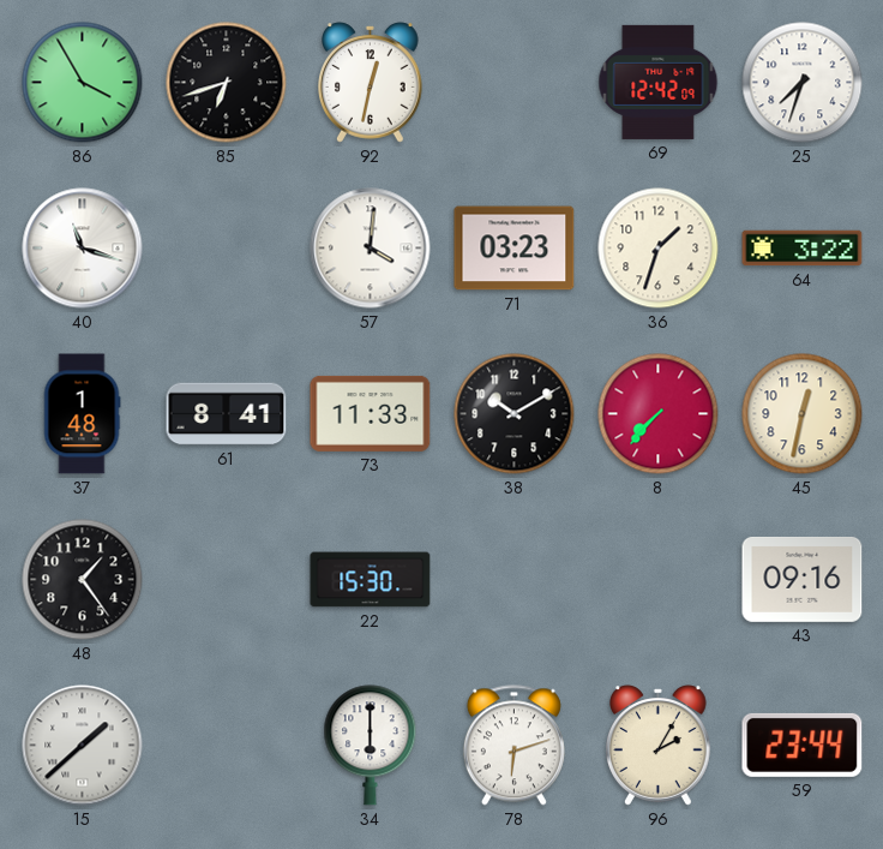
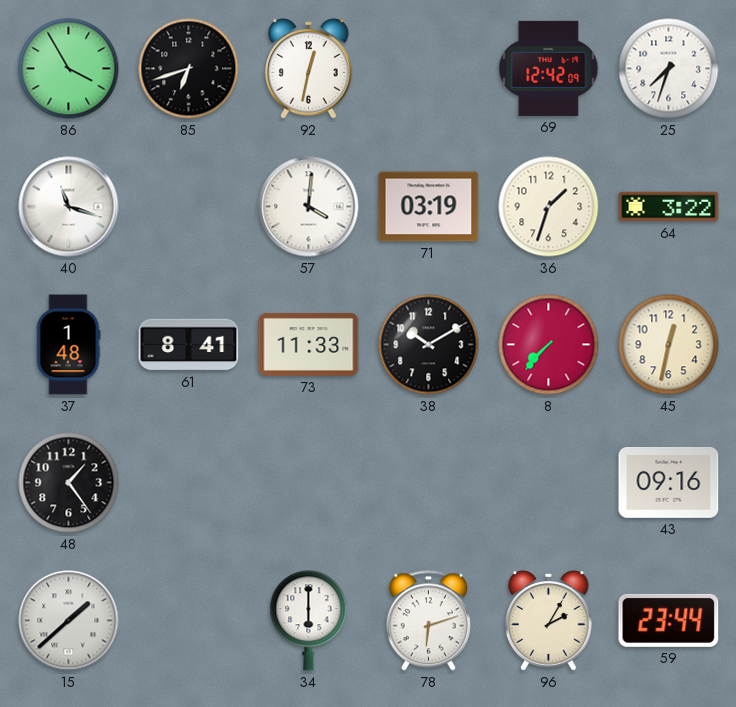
71: 03:23 -> 03:19 (429, 207)
22: 15:30 -> none (371, 580)
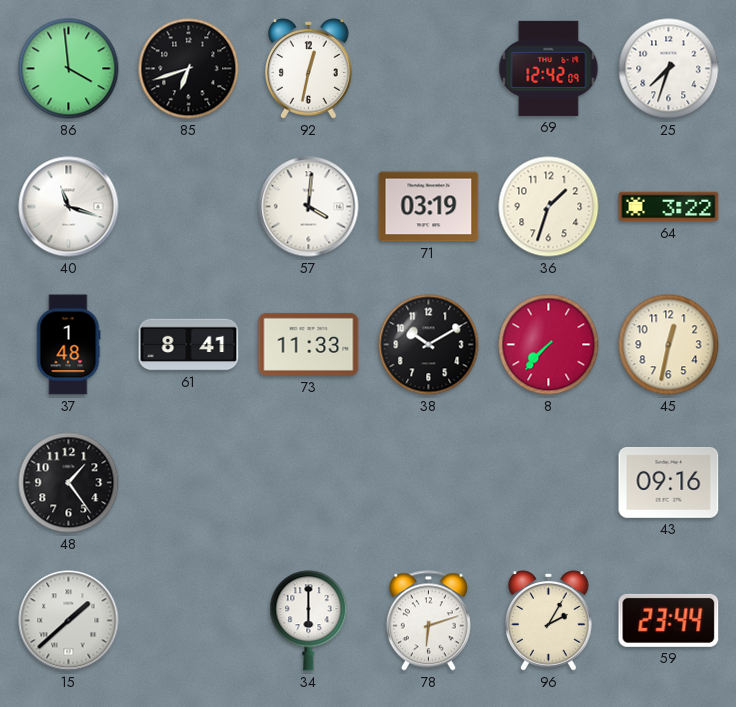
86: 3:55 -> 3:59 (69, 69)
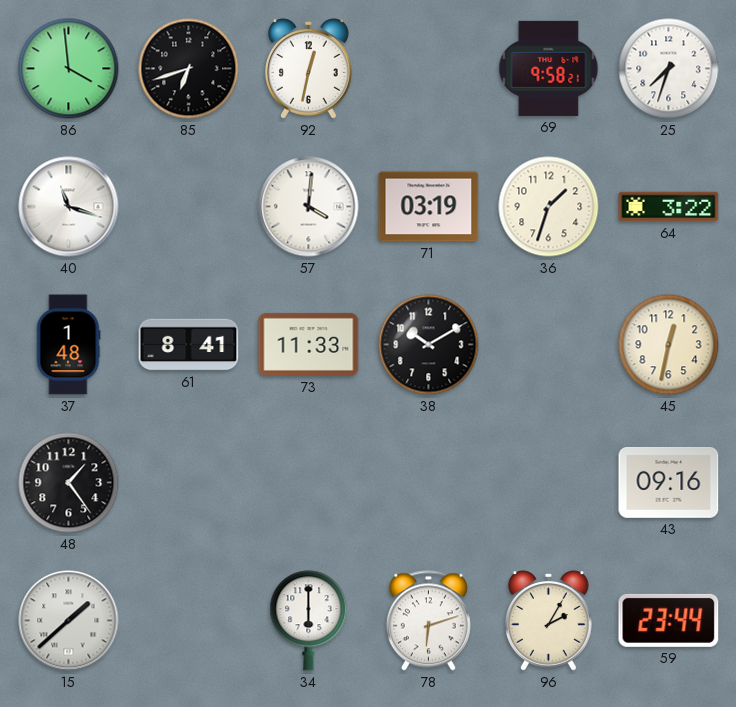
69: 12:42 -> 9:58 (549, 68)
8: 7:37 -> none (549, 345)
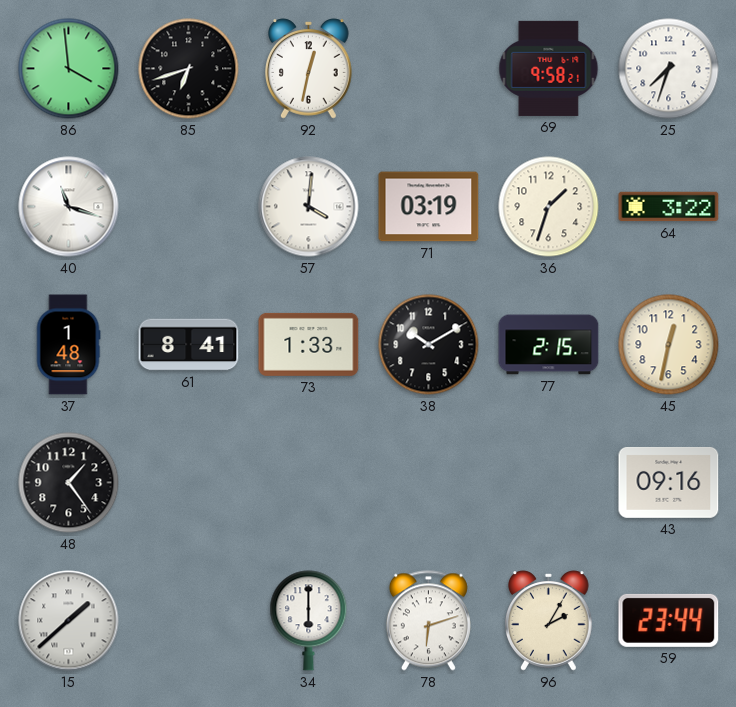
73: 11:33 -> 1:33 (309, 344)
77: none -> 2:15 (549, 345)
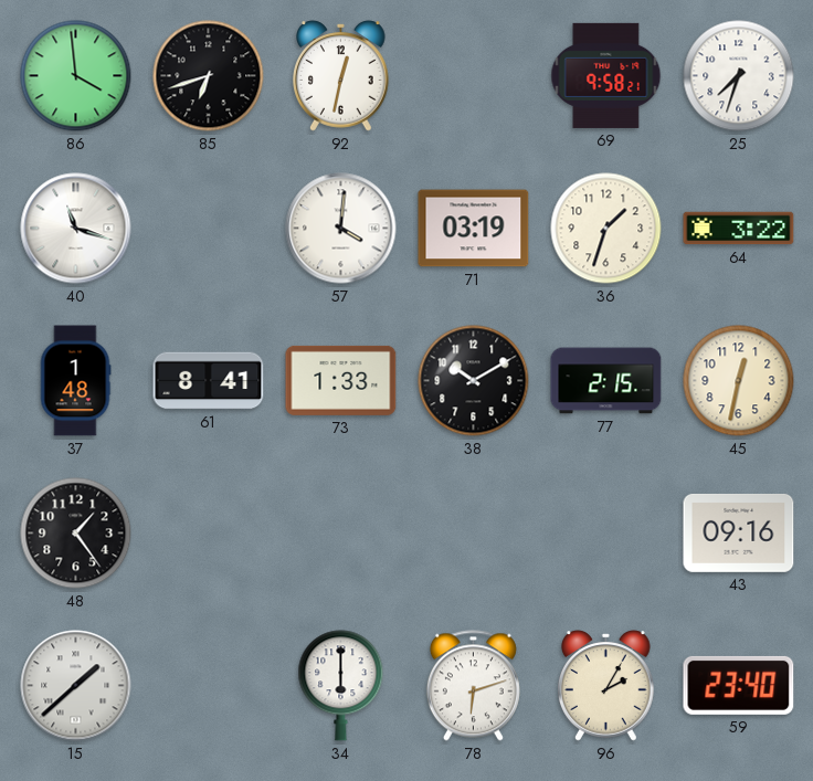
59: 23:44 -> 23:40 (739, 685)
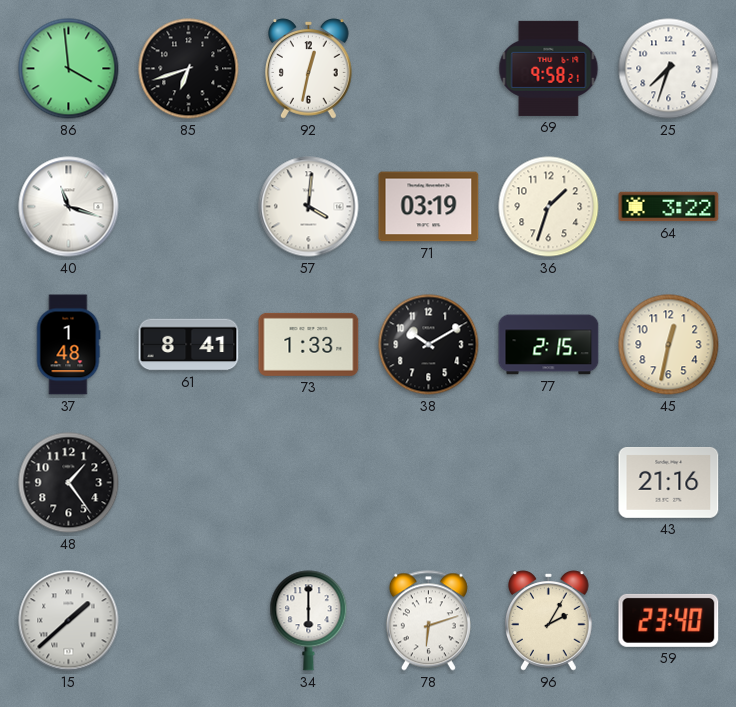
43: 09:16 -> 21:16 (669, 482)
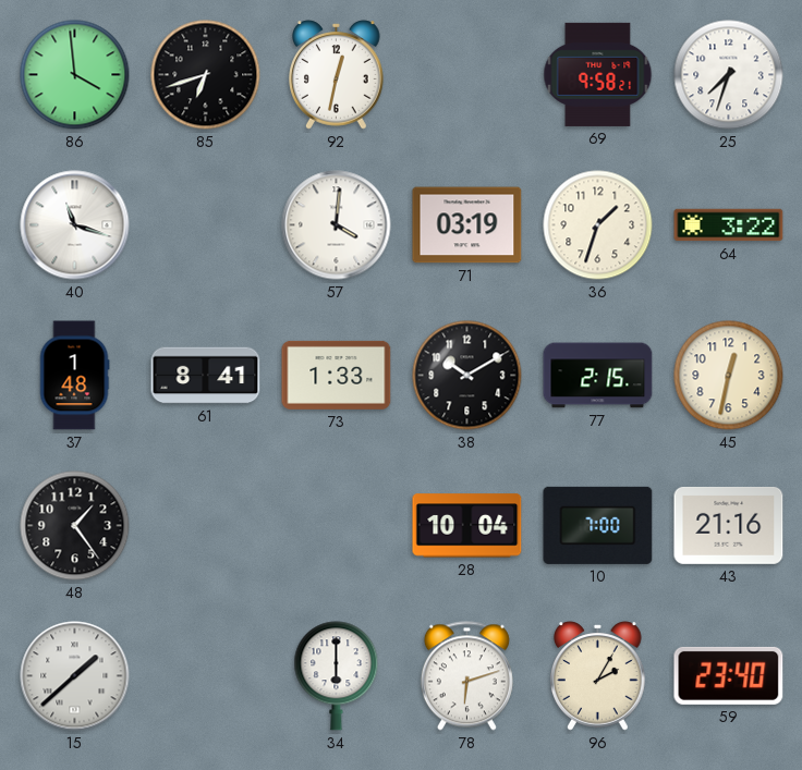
28: none -> 10:04 (467, 526)
10: none -> 7:00 (598, 525)
